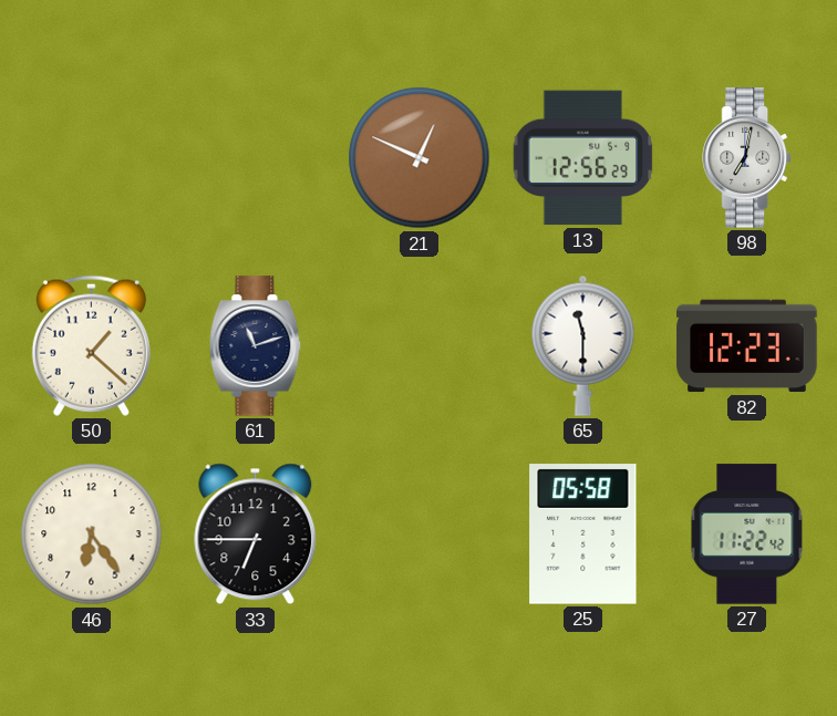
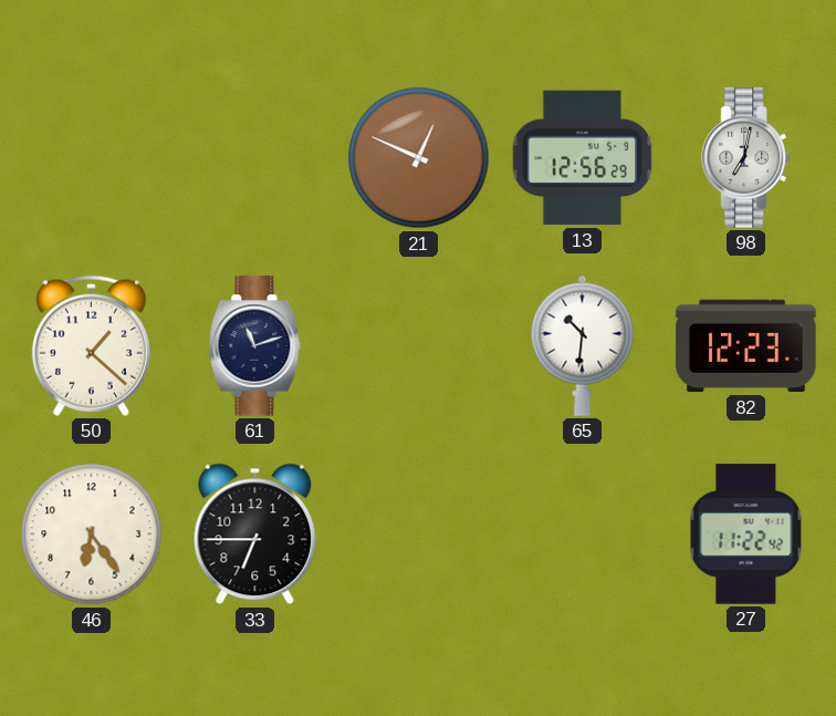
65: 11:30 -> 10:31 (583, 345)
25: 05:58 -> none (583, 535)
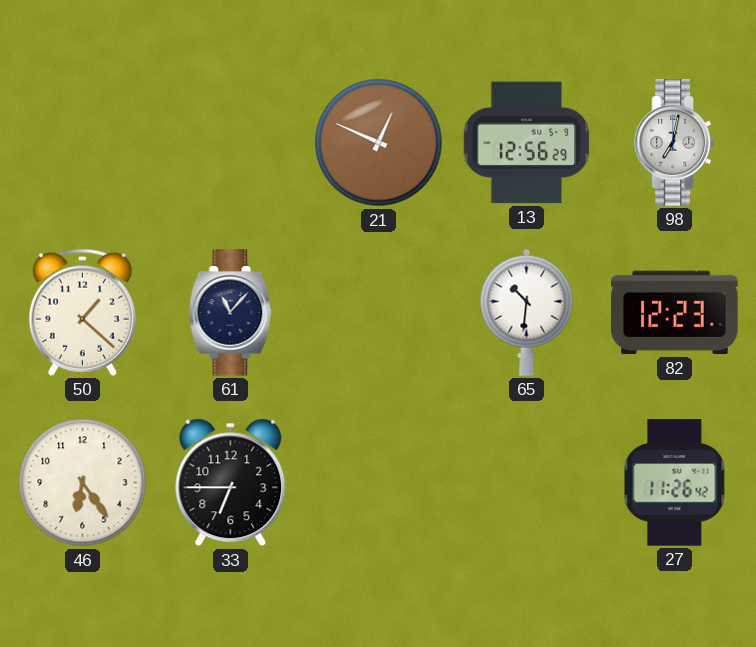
61: 11:12 -> 11:07 (231, 313)
27: 11:22 -> 11:26 (675, 483)
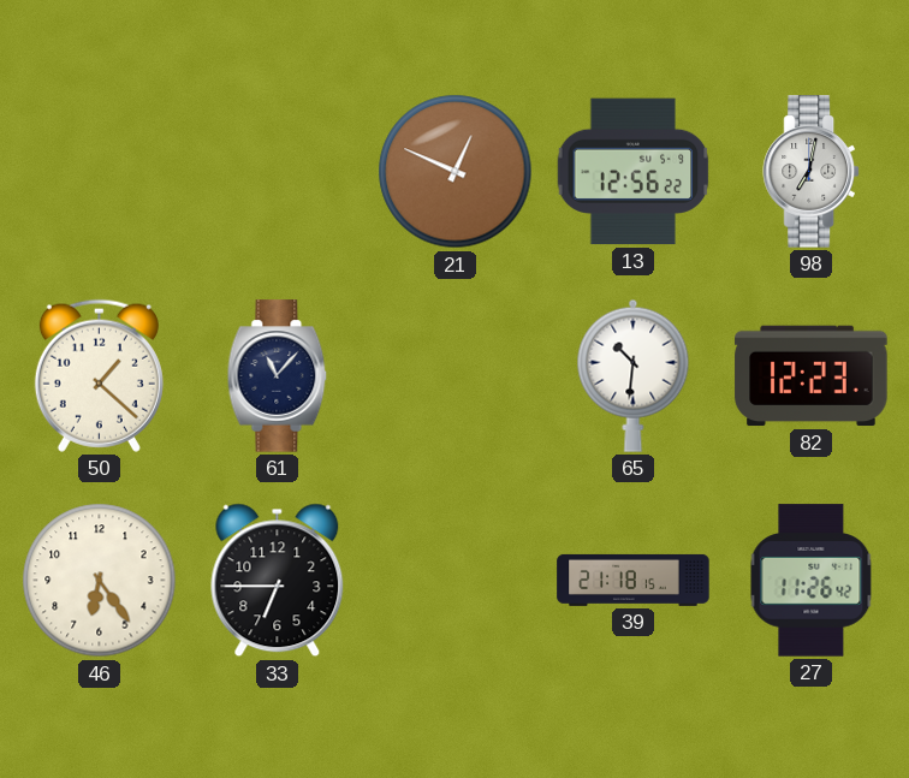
13: 12:56:29 -> 12:56:22 (634, 172)
39: none -> 21:18 (634, 580)
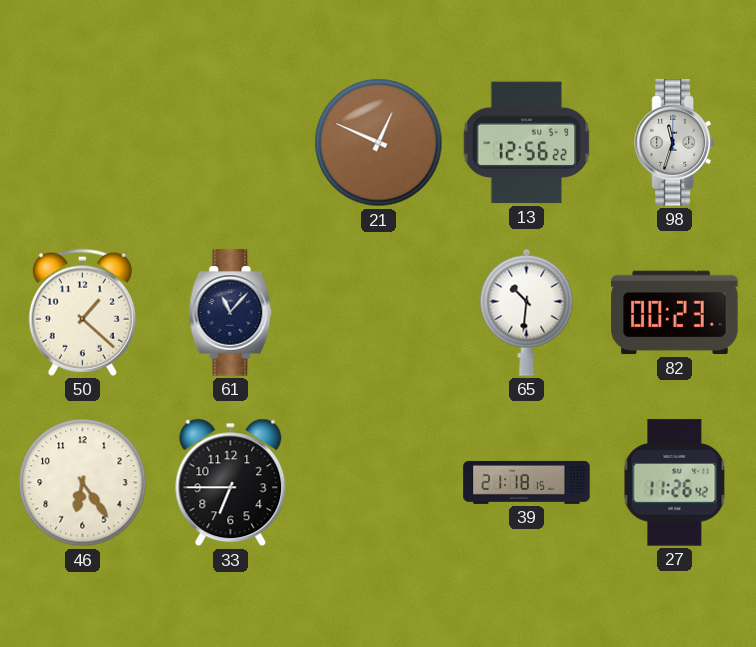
98: 7:02 -> 11:33 (674, 143)
82: 12:23 -> 00:23 (675, 313)
